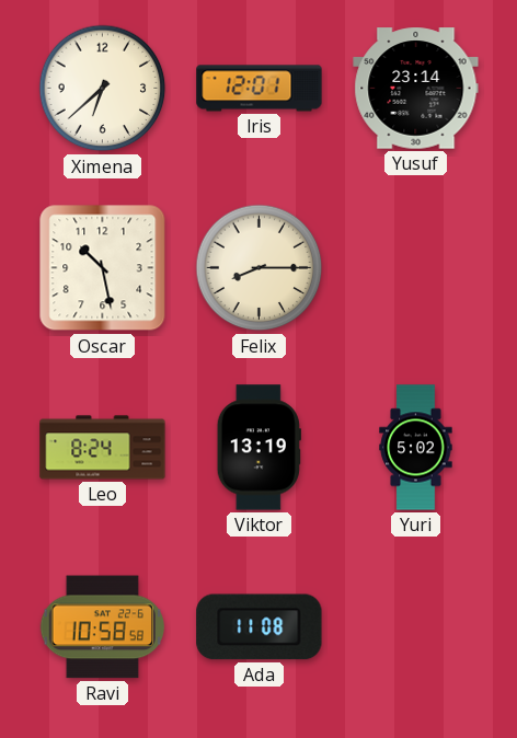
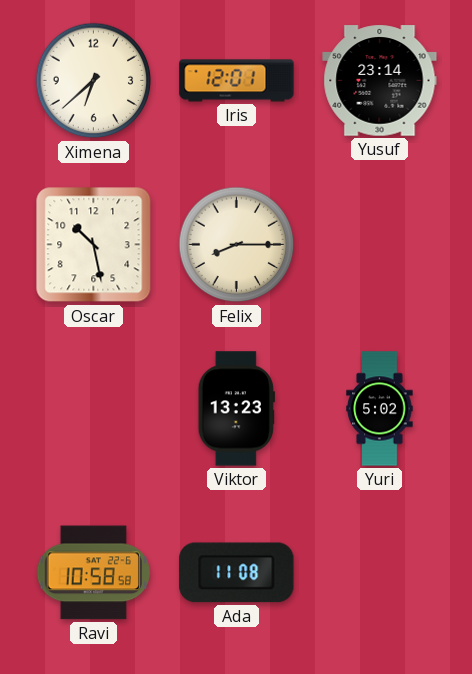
Leo: 8:24 -> none (103, 448)
Viktor: 13:19 -> 13:23 (236, 409)
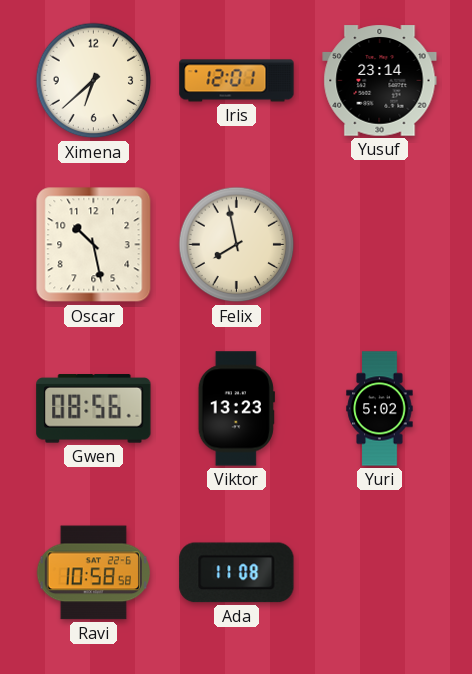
Felix: 8:15 -> 7:58 (237, 245)
Gwen: none -> 08:56 (94, 409)
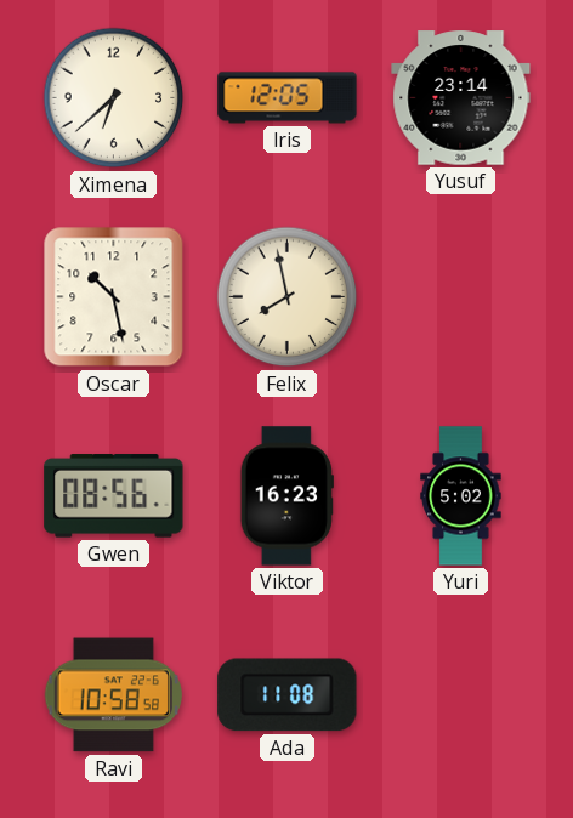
Iris: 12:01 -> 12:05 (288, 98)
Viktor: 13:23 -> 16:23 (286, 496)
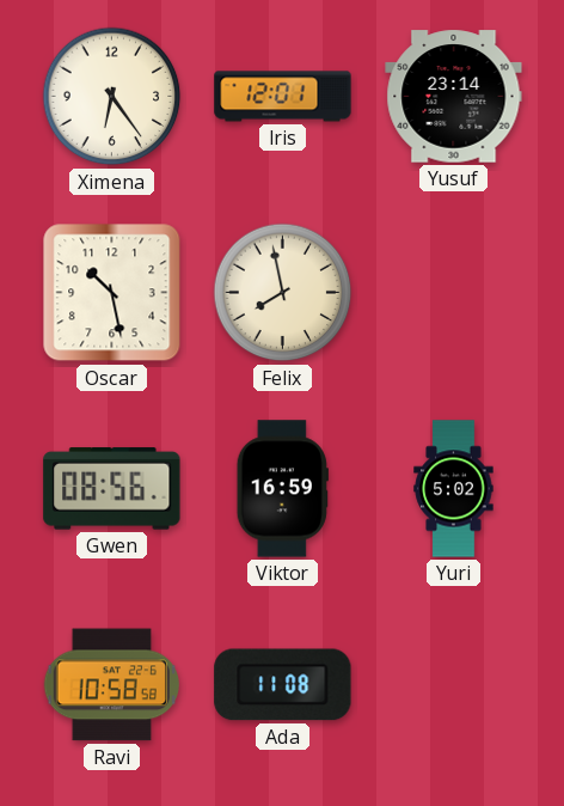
Ximena: 6:38 -> 6:24 (112, 97)
Iris: 12:05 -> 12:01 (283, 97)
Viktor: 16:23 -> 16:59 (282, 489)
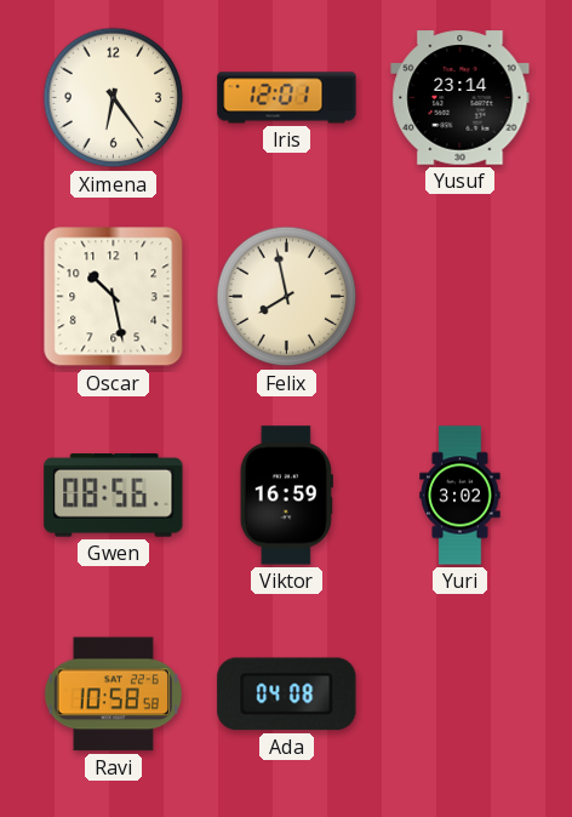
Yuri: 5:02 -> 3:02 (461, 496)
Ada: 11:08 -> 04:08 (287, 695)
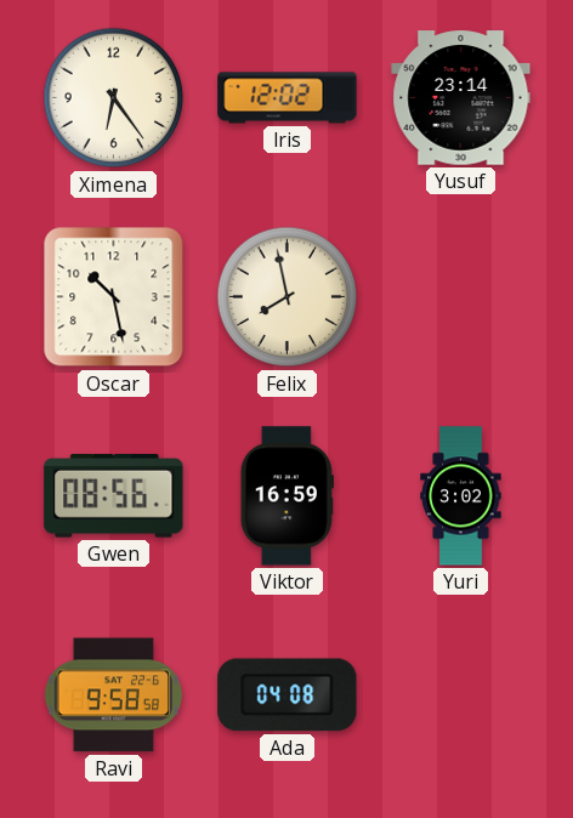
Iris: 12:01 -> 12:02 (288, 98)
Ravi: 10:58 -> 9:58 (113, 695)
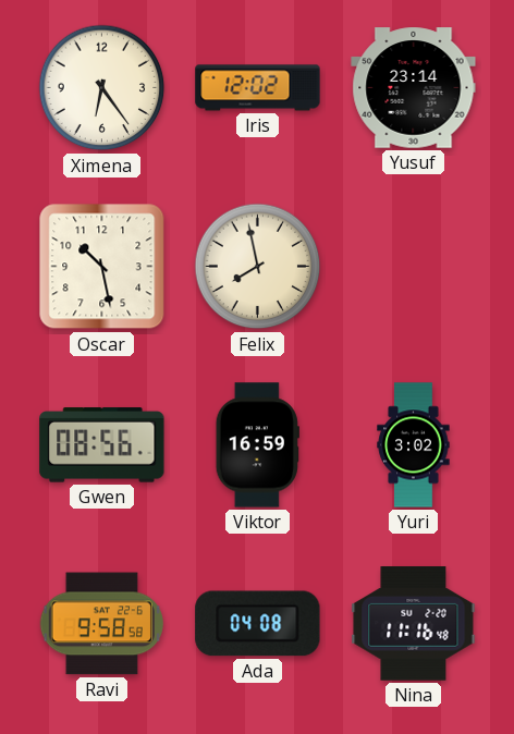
Nina: none -> 11:16 (414, 624)
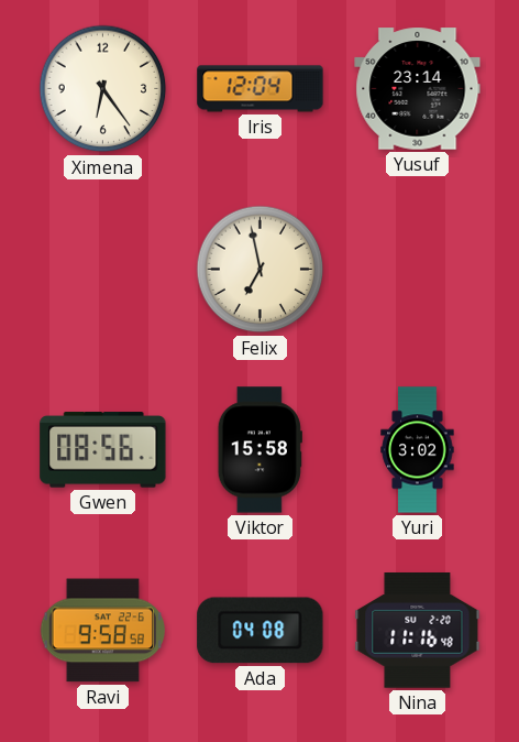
Iris: 12:02 -> 12:04 (261, 89)
Oscar: 10:28 -> none (102, 267)
Felix: 7:58 -> 6:58 (261, 270)
Viktor: 16:59 -> 15:58 (259, 450)
